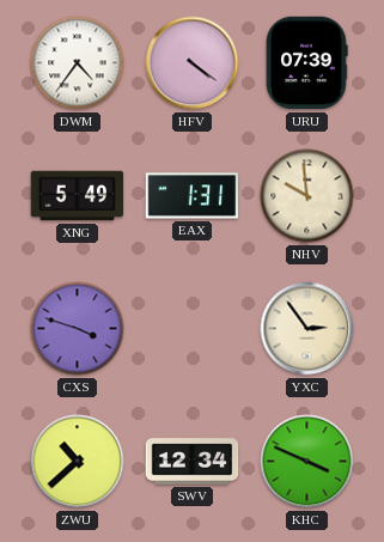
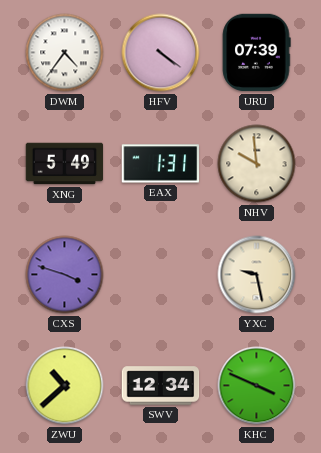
YXC: 2:54 -> 9:28 (257, 275)
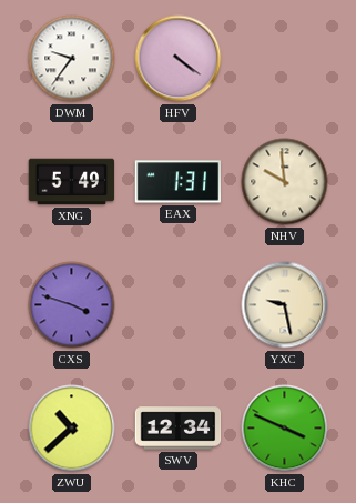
DWM: 4:36 -> 9:36 (72, 59)
URU: 07:39 -> none (256, 53)
